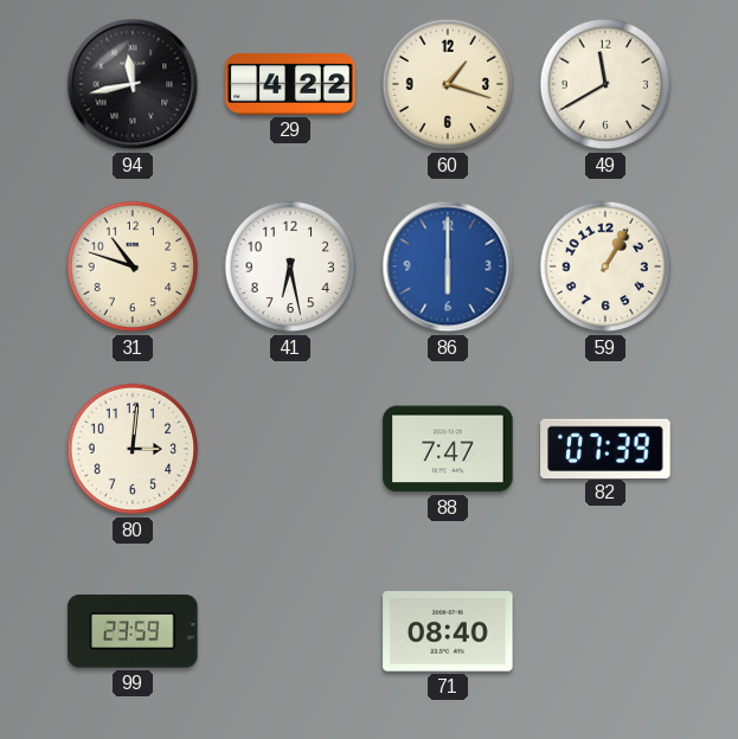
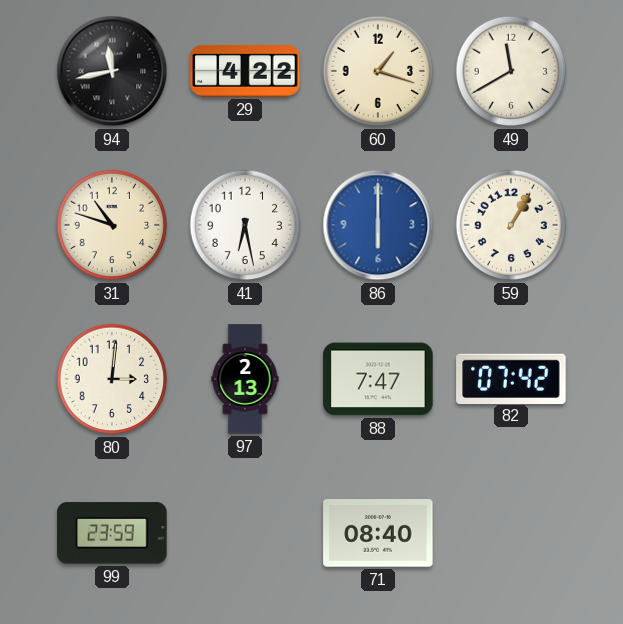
97: none -> 2:13 (245, 379)
82: 07:39 -> 07:42 (511, 378)
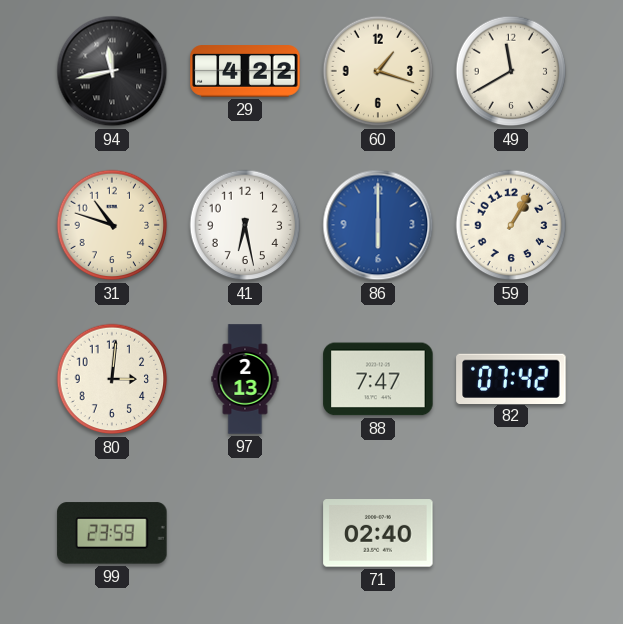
71: 08:40 -> 02:40 (378, 533)
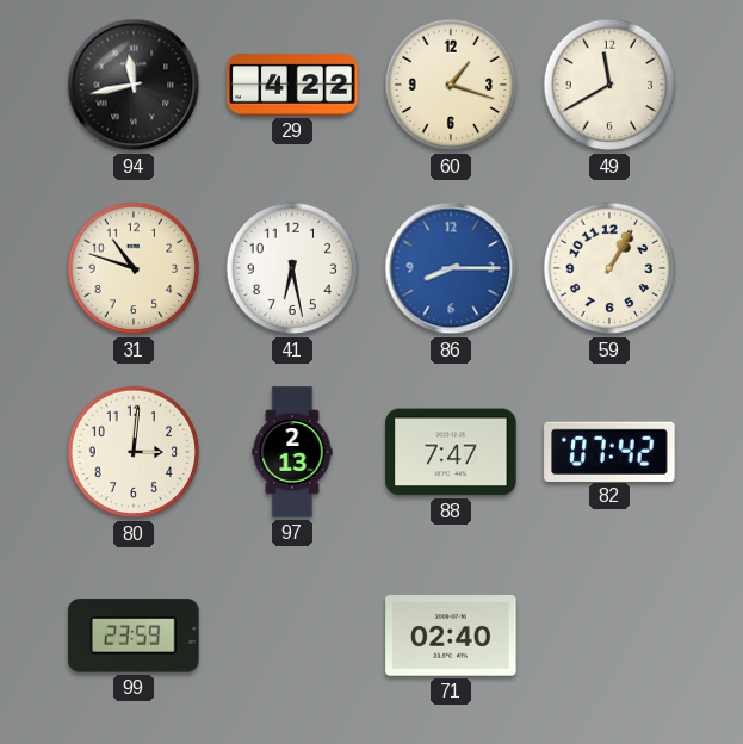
86: 6:00 -> 8:15 (451, 268)
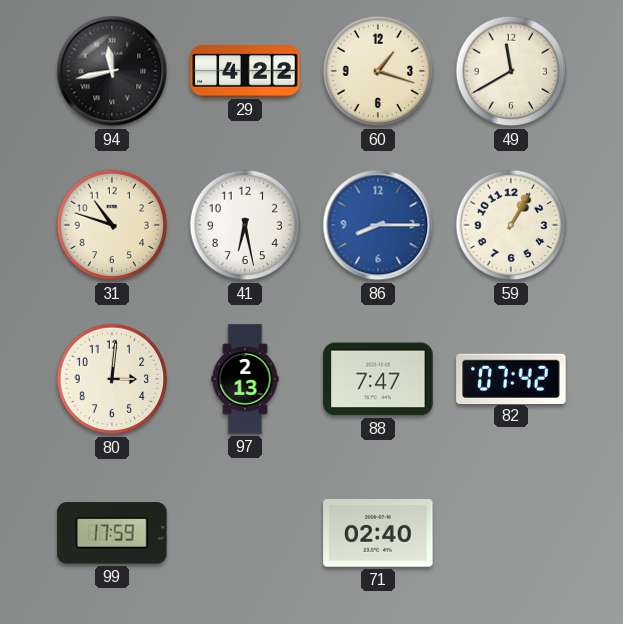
99: 23:59 -> 17:59 (112, 533)
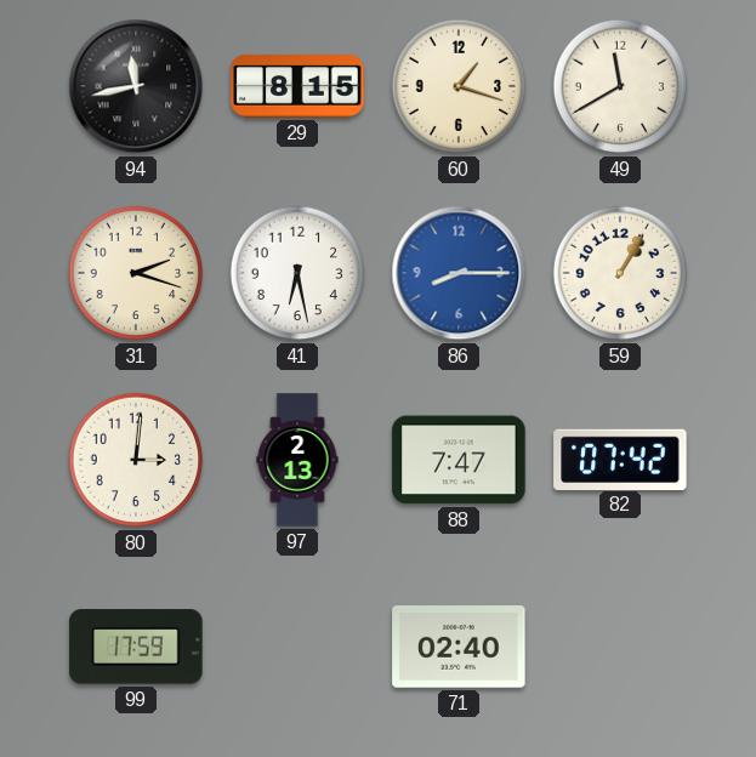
29: 4:22 -> 8:15 (297, 86)
31: 10:48 -> 2:18 (136, 273)
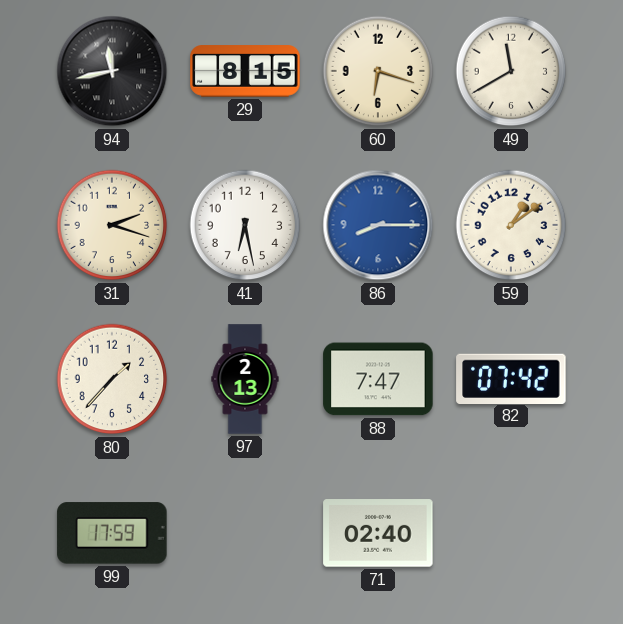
60: 1:18 -> 6:18 (378, 71)
59: 1:05 -> 1:09 (511, 225)
80: 3:01 -> 1:37 (112, 379)
